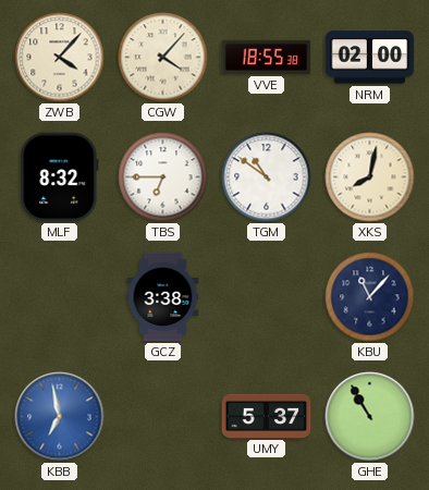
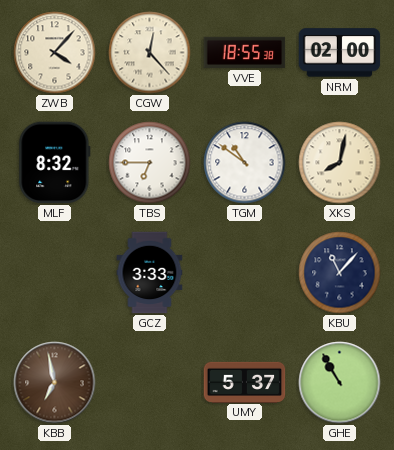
CGW: 4:07 -> 12:23 (150, 53)
GCZ: 3:38 -> 3:33 (150, 273)
KBB dial: blue -> brown (55, 383)
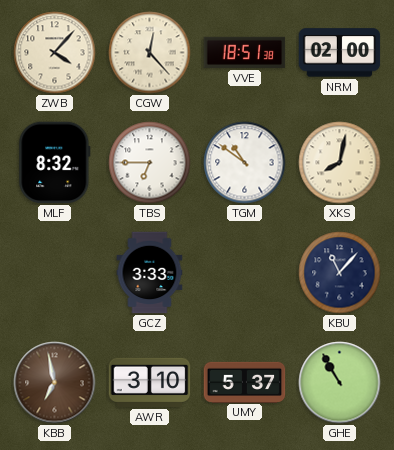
VVE: 18:55 -> 18:51 (245, 52)
AWR: none -> 3:10 (150, 382)
